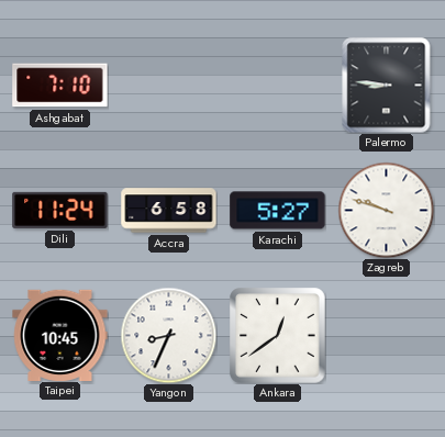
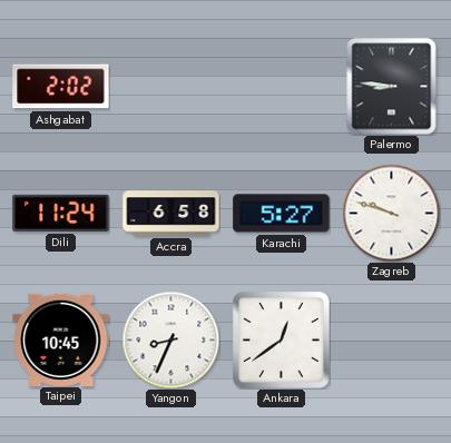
Ashgabat: 7:10 -> 2:02 (61, 87)
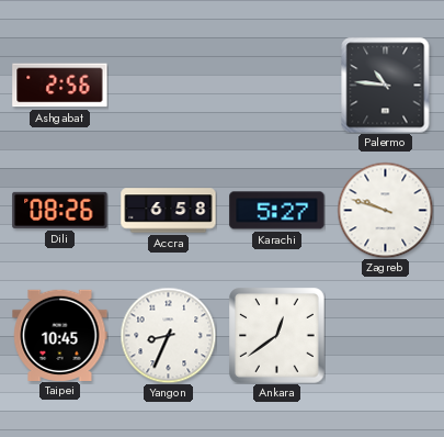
Ashgabat: 2:02 -> 2:56 (60, 86)
Palermo: 8:46 -> 10:46 (386, 85)
Dili: 11:24 -> 08:26 (60, 210)
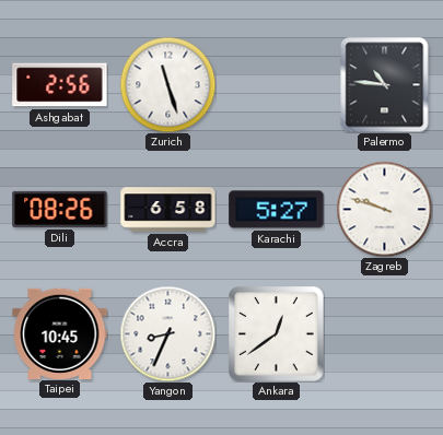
Zurich: none -> 11:27 (167, 84)
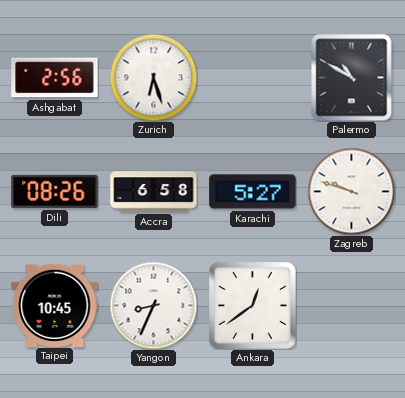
Zurich: 11:27 -> 6:27 (153, 77)
Palermo: 10:46 -> 10:50 (352, 77)
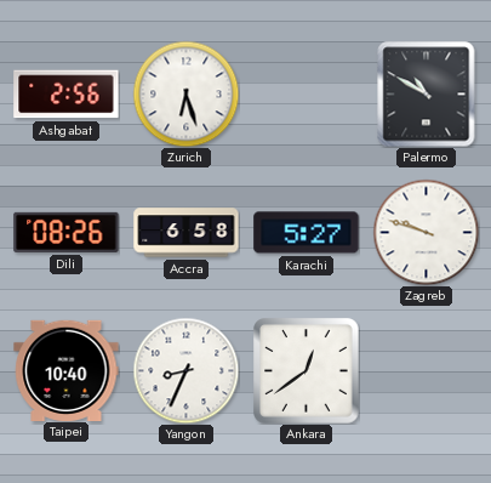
Taipei: 10:45 -> 10:40 (67, 370)
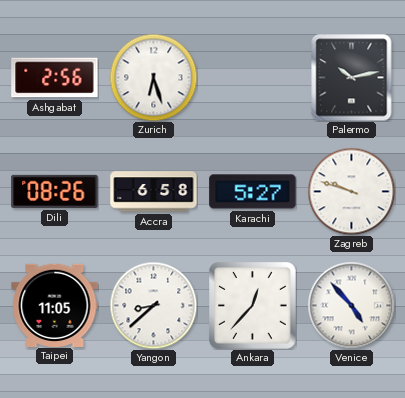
Palermo: 10:50 -> 10:13 (352, 77)
Taipei: 10:40 -> 11:05 (55, 305)
Yangon: 8:34 -> 8:38 (153, 305)
Ankara: 12:39 -> 12:37 (253, 306)
Venice: none -> 4:53 (351, 305)
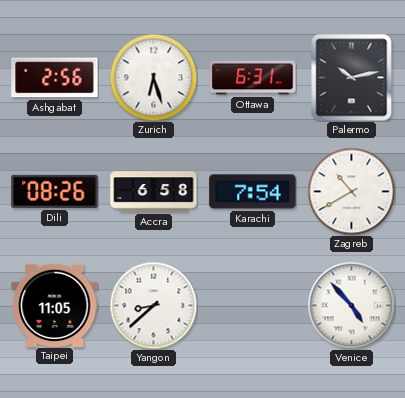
Ottawa: none -> 6:31 (253, 78)
Karachi: 5:27 -> 7:54 (253, 192)
Zagreb: 9:48 -> 10:40 (351, 191)
Ankara: 12:37 -> none (253, 306)
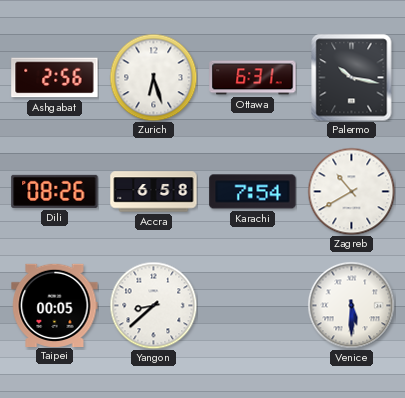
Palermo: 10:13 -> 10:17 (352, 77)
Taipei: 11:05 -> 00:05 (55, 305)
Venice: 4:53 -> 5:30 (351, 305)
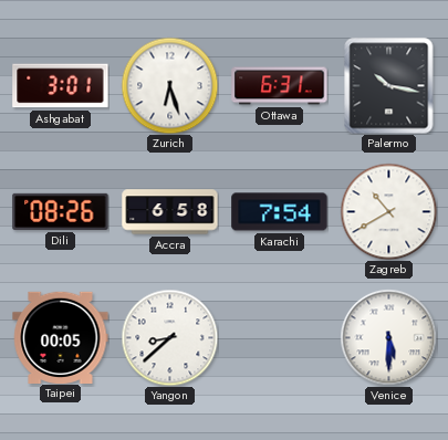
Ashgabat: 2:56 -> 3:01 (61, 86)
